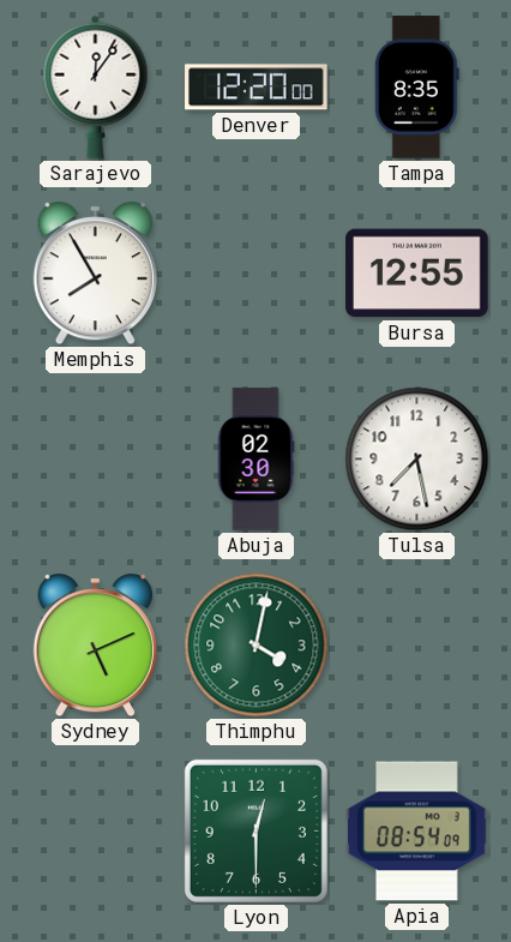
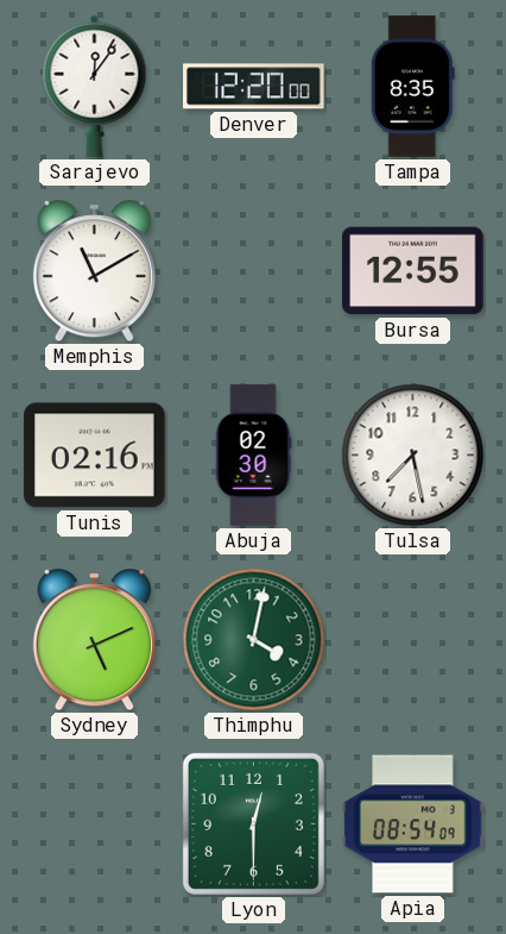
Memphis: 7:55 -> 11:10 (94, 272)
Tunis: none -> 02:16 (95, 456)
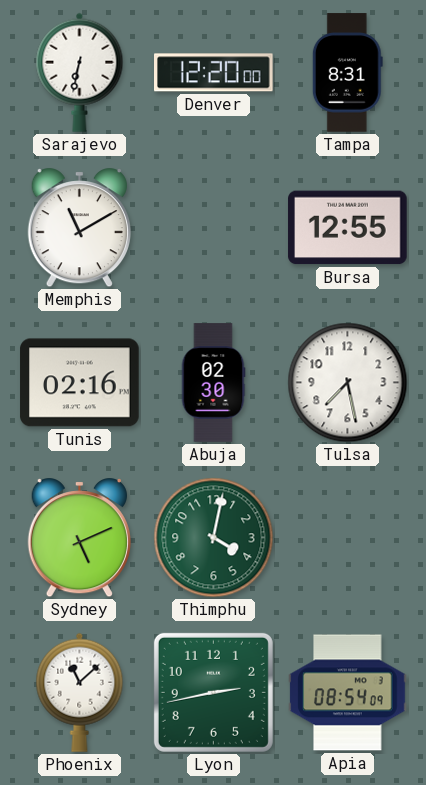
Sarajevo: 12:06 -> 6:32 (80, 72)
Tampa: 8:35 -> 8:31 (347, 73)
Phoenix: none -> 11:08 (80, 692)
Lyon: 12:30 -> 2:43 (213, 692)
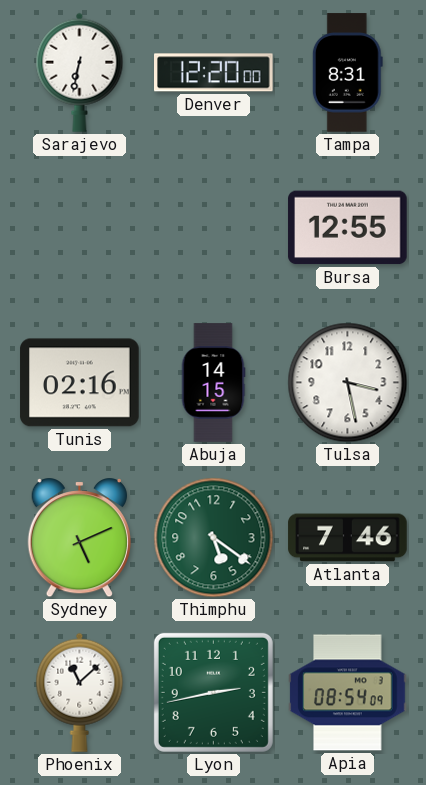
Memphis: 11:10 -> none (79, 229)
Abuja: 02:30 -> 14:15 (213, 383)
Tulsa: 7:28 -> 3:28 (348, 383)
Thimphu: 4:02 -> 5:21 (214, 538)
Atlanta: none -> 7:46 (348, 538)
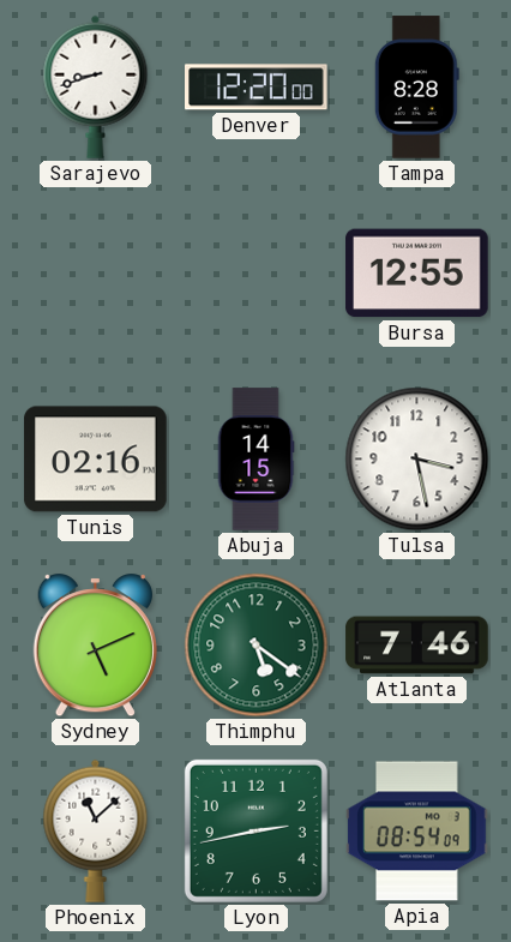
Sarajevo: 6:32 -> 8:42 (96, 86)
Tampa: 8:31 -> 8:28 (416, 88)
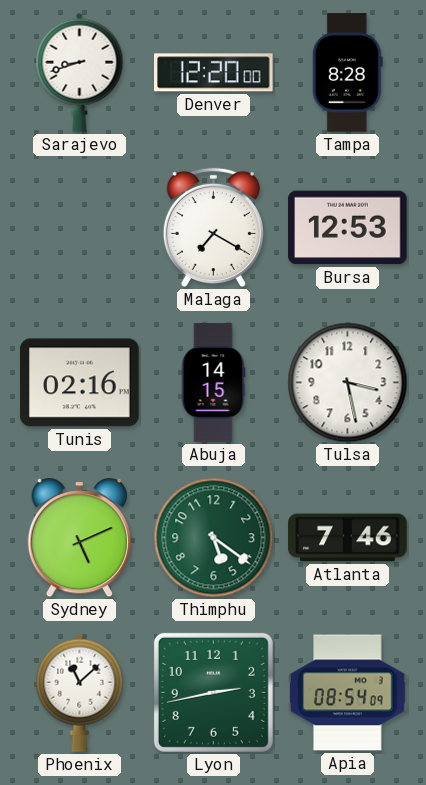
Malaga: none -> 7:20 (213, 227)
Bursa: 12:55 -> 12:53 (348, 228)
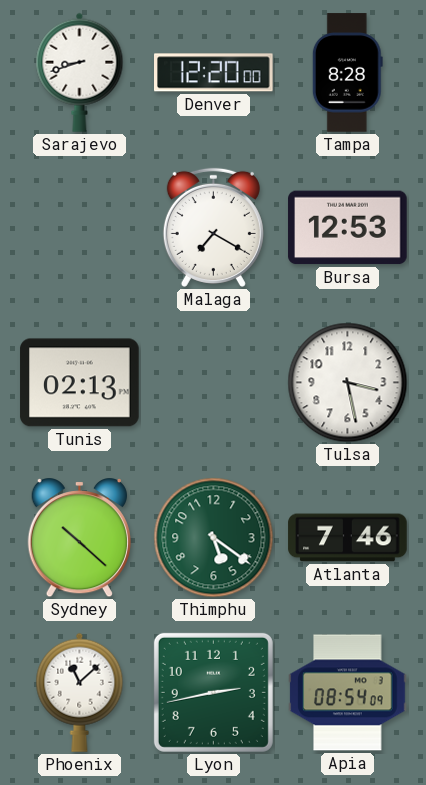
Tunis: 02:16 -> 02:13 (80, 383)
Abuja: 14:15 -> none (213, 383)
Sydney: 5:11 -> 10:22 (79, 539)
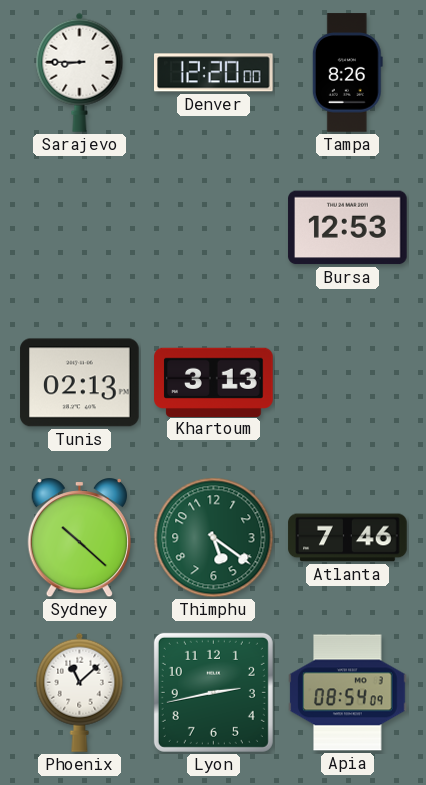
Sarajevo: 8:42 -> 8:45 (80, 72)
Tampa: 8:28 -> 8:26 (347, 73)
Malaga: 7:20 -> none (213, 227)
Khartoum: none -> 3:13 (214, 382)
Tulsa: 3:28 -> none (348, 383)
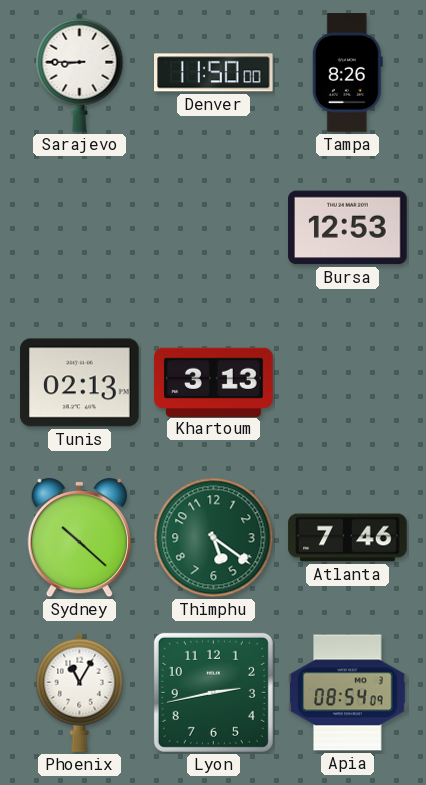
Denver: 12:20 -> 11:50 (214, 73)
Phoenix: 11:08 -> 11:05 (80, 692)
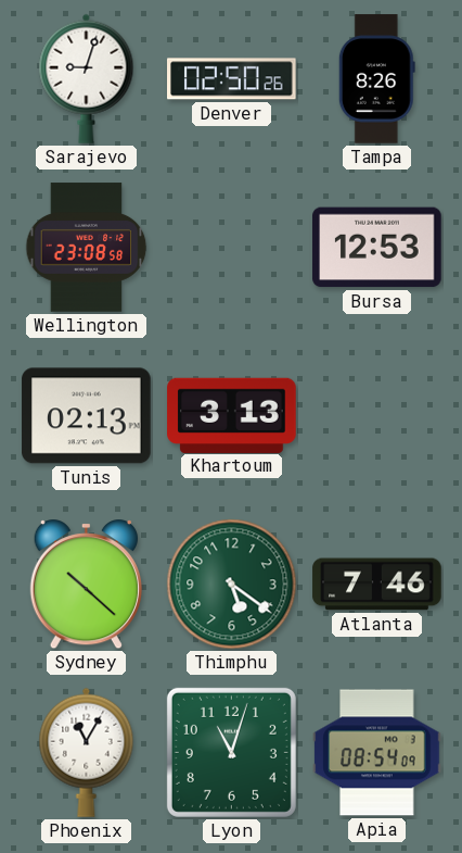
Sarajevo: 8:45 -> 9:03 (87, 78)
Denver: 11:50 -> 02:50 (232, 79)
Wellington: none -> 23:08 (87, 248)
Lyon: 2:43 -> 11:03 (231, 752)
